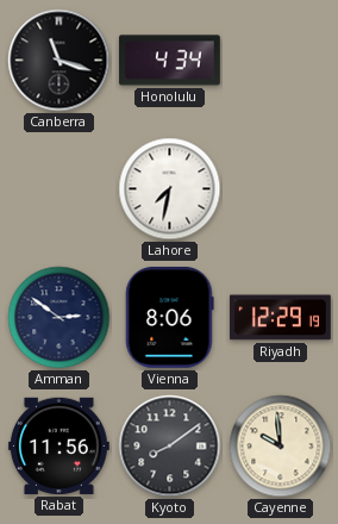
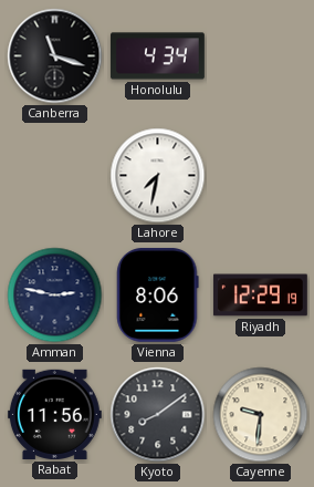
Amman: 2:51 -> 2:47 (55, 296)
Cayenne: 9:59 -> 9:31 (261, 415)
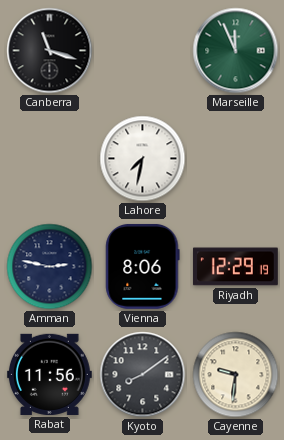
Honolulu: 4:34 -> none (157, 56)
Marseille: none -> 11:56 (236, 51)
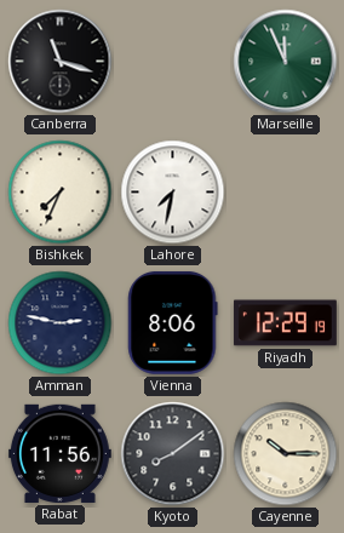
Bishkek: none -> 7:34 (61, 193)
Cayenne: 9:31 -> 10:15 (286, 454)
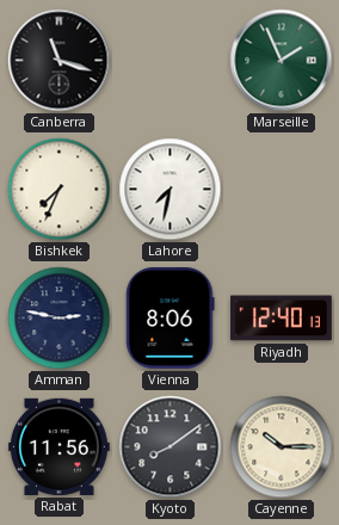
Marseille: 11:56 -> 1:56 (282, 61)
Riyadh: 12:29 -> 12:40 (281, 319)
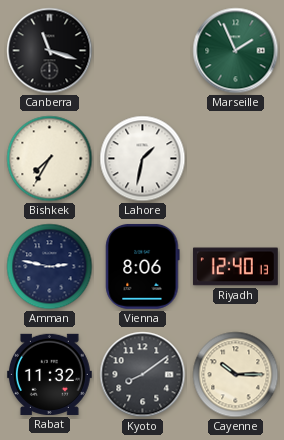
Bishkek: 7:34 -> 7:35 (50, 159)
Lahore: 7:32 -> 1:32 (143, 159)
Rabat: 11:56 -> 11:32 (49, 374)
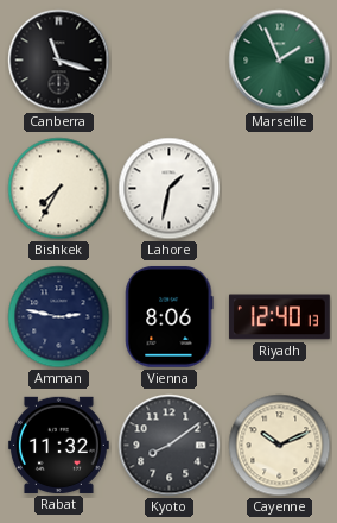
Cayenne: 10:15 -> 10:11 (280, 446)
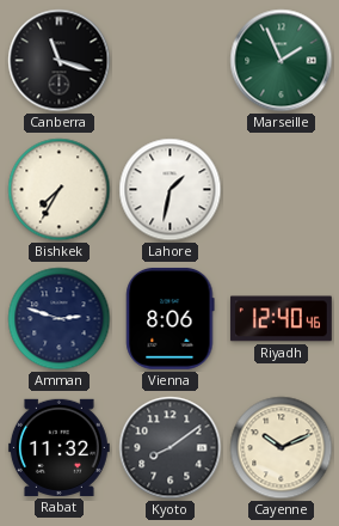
Amman: 2:47 -> 2:48 (60, 319)
Riyadh: 12:40:13 -> 12:40:46 (281, 319)
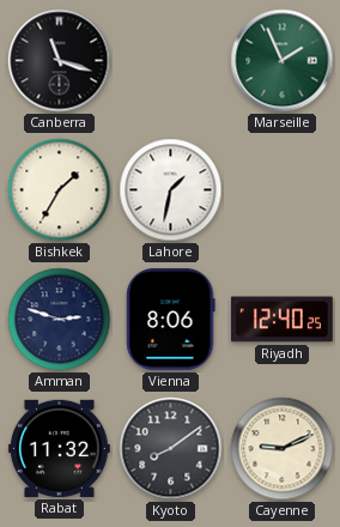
Bishkek: 7:35 -> 1:35 (60, 190)
Riyadh: 12:40:46 -> 12:40:25 (281, 320)
Cayenne: 10:11 -> 9:11 (283, 449)
